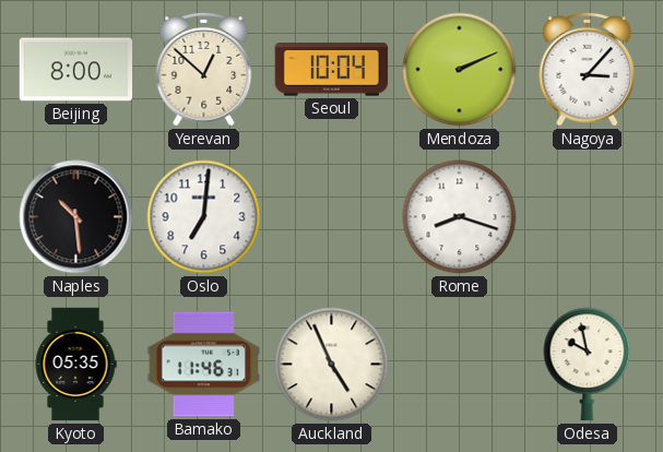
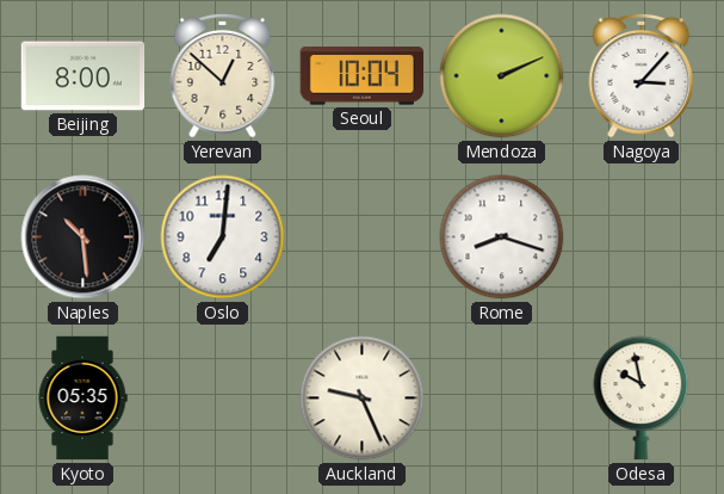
Bamako: 11:46 -> none (204, 365)
Auckland: 4:56 -> 9:26 (363, 399)
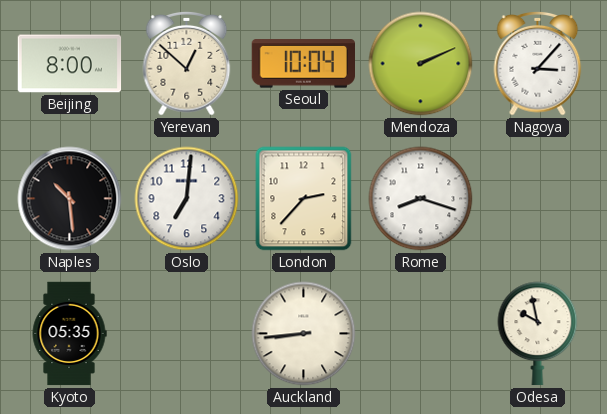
London: none -> 2:37 (304, 199)
Auckland: 9:26 -> 8:44 (304, 334)
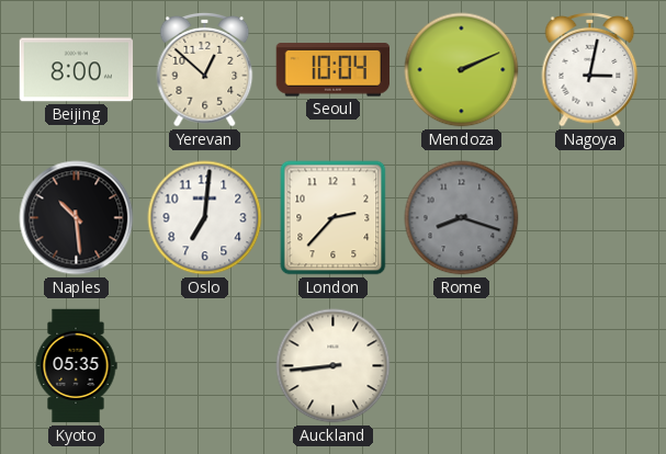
Nagoya: 3:07 -> 3:02 (590, 70)
Rome dial: white -> grey (462, 218)
Odesa: 9:58 -> none (538, 334)
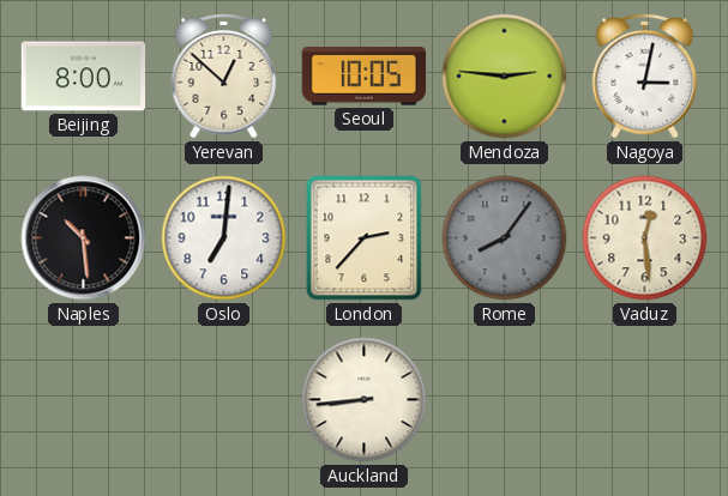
Seoul: 10:04 -> 10:05 (363, 77)
Mendoza: 2:11 -> 2:46 (505, 77)
Rome: 8:18 -> 8:06 (505, 238)
Vaduz: none -> 12:29 (645, 238)
Kyoto: 05:35 -> none (76, 366)
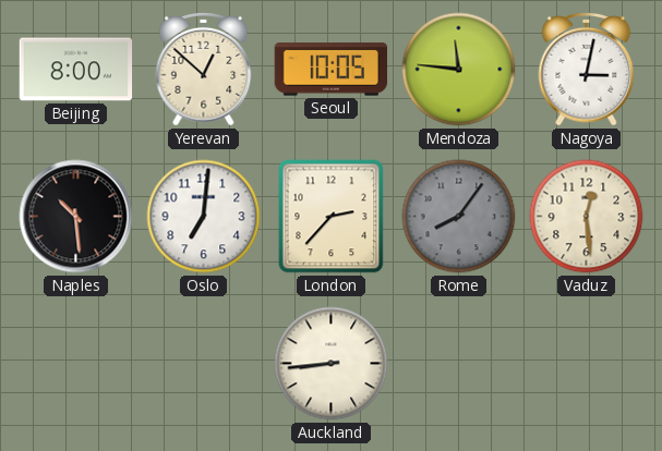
Mendoza: 2:46 -> 11:46 (459, 70)
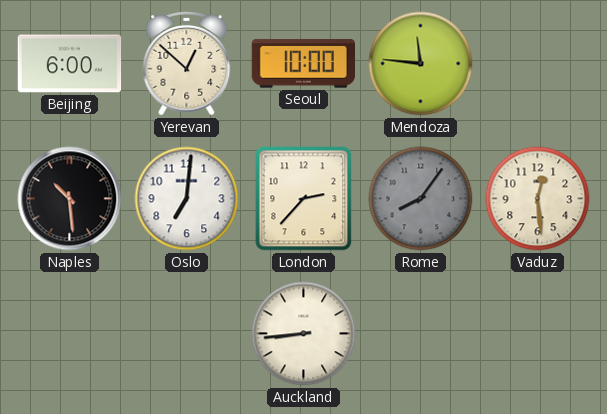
Beijing: 8:00 -> 6:00 (70, 64)
Seoul: 10:05 -> 10:00 (303, 64)
Nagoya: 3:02 -> none (587, 70)
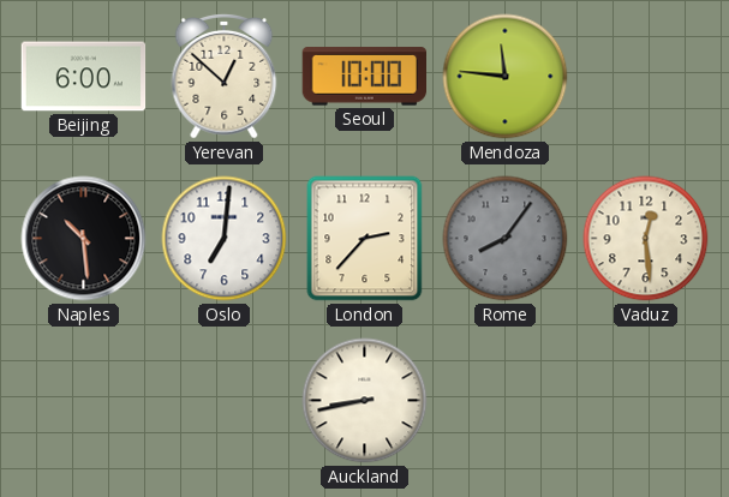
Auckland: 8:44 -> 8:43 (365, 401)
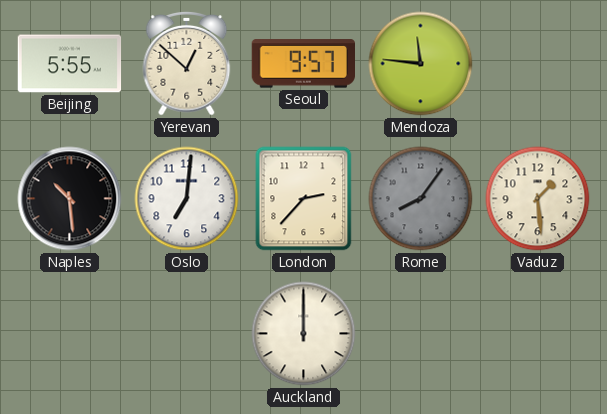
Beijing: 6:00 -> 5:55 (70, 64)
Seoul: 10:00 -> 9:57 (303, 64)
Vaduz: 12:29 -> 1:29 (538, 199)
Auckland: 8:43 -> 12:00 (304, 334)
